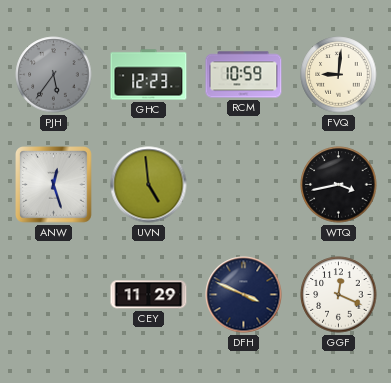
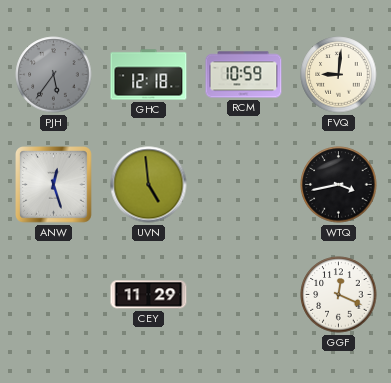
GHC: 12:23 -> 12:18 (149, 75)
DFH: 3:49 -> none (244, 295)
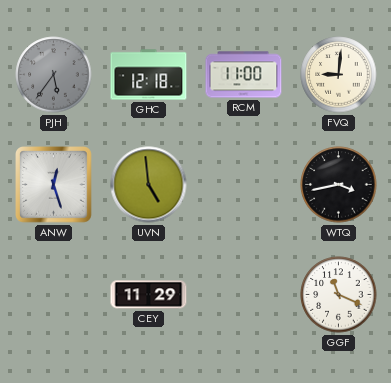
RCM: 10:59 -> 11:00 (244, 75)
GGF: 12:19 -> 11:19 (339, 295)
